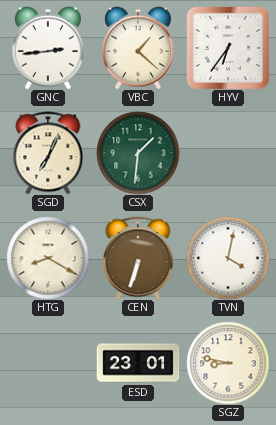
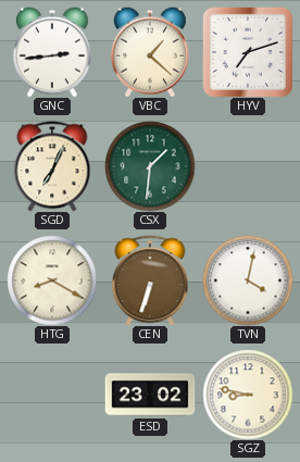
HYV: 6:36 -> 7:12 (248, 52)
ESD: 23:01 -> 23:02 (150, 395)
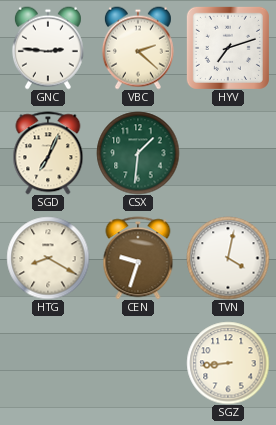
GNC: 2:44 -> 2:46 (48, 48)
VBC: 1:22 -> 2:22 (138, 48)
CEN: 6:33 -> 9:33 (138, 258)
ESD: 23:02 -> none (150, 395)
SGZ: 8:47 -> 8:44 (228, 363)
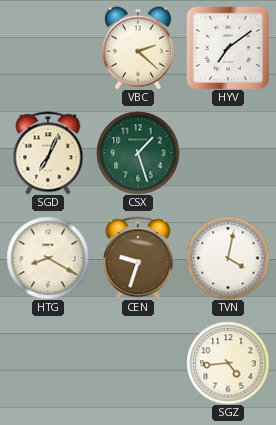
GNC: 2:46 -> none (48, 48)
HYV: 7:12 -> 7:09 (228, 48)
CSX: 1:31 -> 1:27 (138, 153)
SGZ: 8:44 -> 4:44 (228, 363)
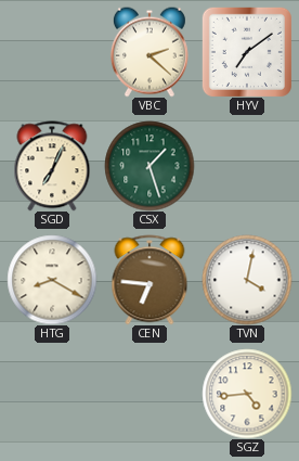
CEN: 9:33 -> 6:46 (149, 280)
